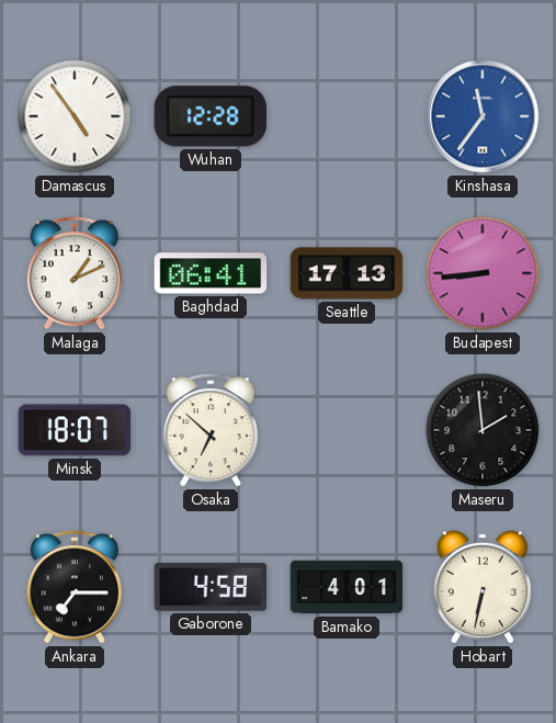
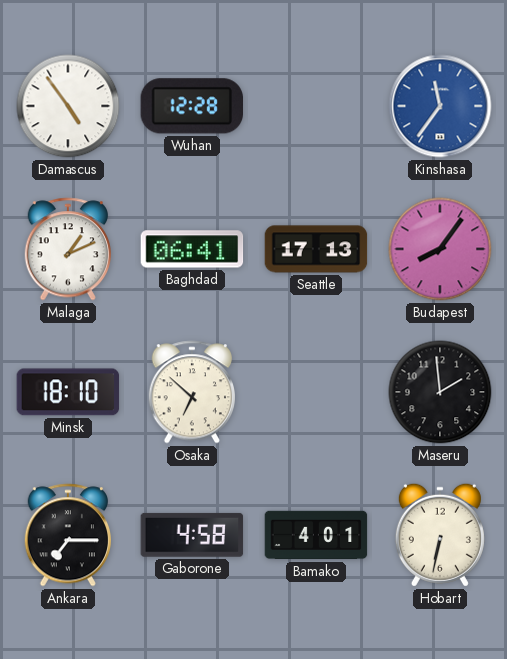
Budapest: 8:44 -> 8:06 (440, 249)
Minsk: 18:07 -> 18:10 (68, 392)
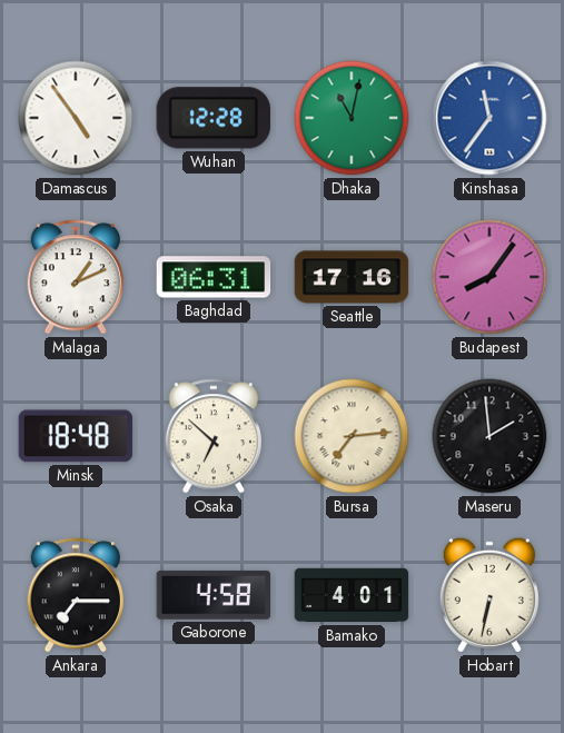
Dhaka: none -> 11:02 (352, 118)
Baghdad: 06:41 -> 06:31 (214, 277)
Seattle: 17:13 -> 17:16 (352, 277)
Minsk: 18:10 -> 18:48 (76, 436)
Bursa: none -> 7:14 (352, 436)
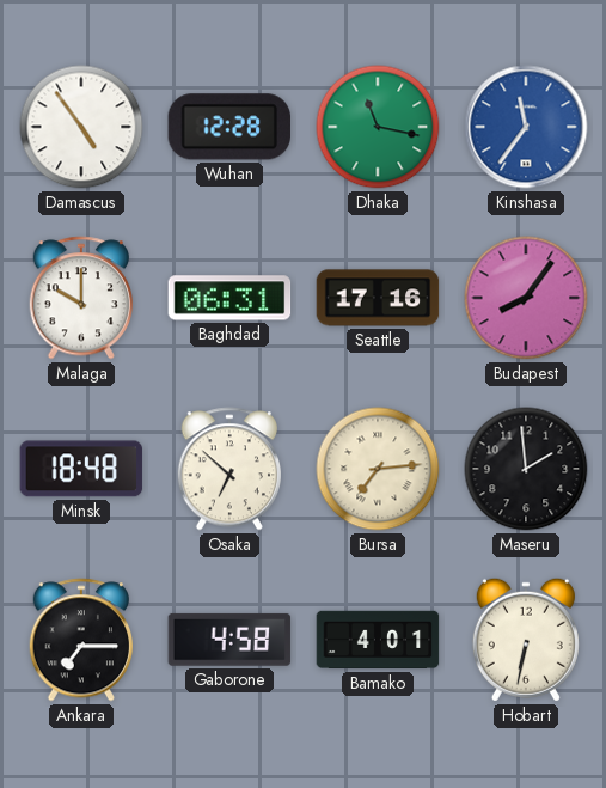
Dhaka: 11:02 -> 11:17 (378, 127)
Malaga: 1:11 -> 10:00 (80, 298)
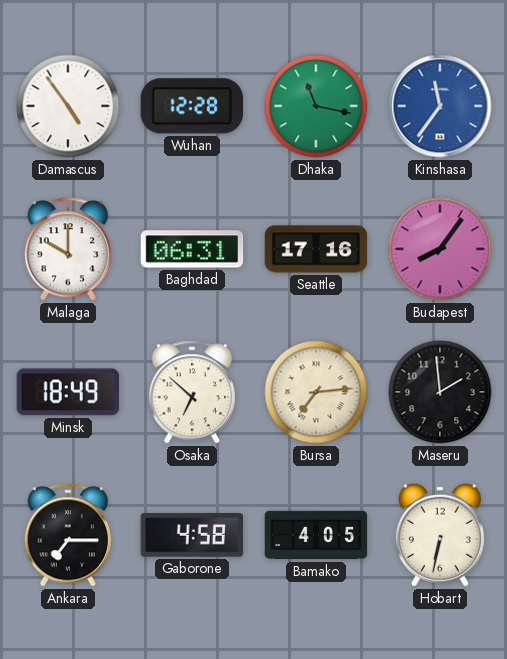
Minsk: 18:48 -> 18:49 (68, 392)
Bamako: 4:01 -> 4:05 (316, 535)
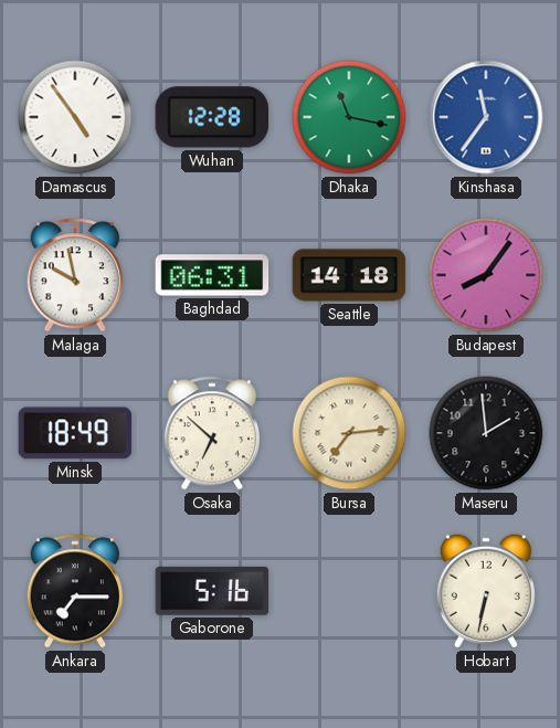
Malaga: 10:00 -> 9:58 (74, 275)
Seattle: 17:16 -> 14:18 (349, 275)
Gaborone: 4:58 -> 5:16 (212, 591)
Bamako: 4:05 -> none (316, 535)
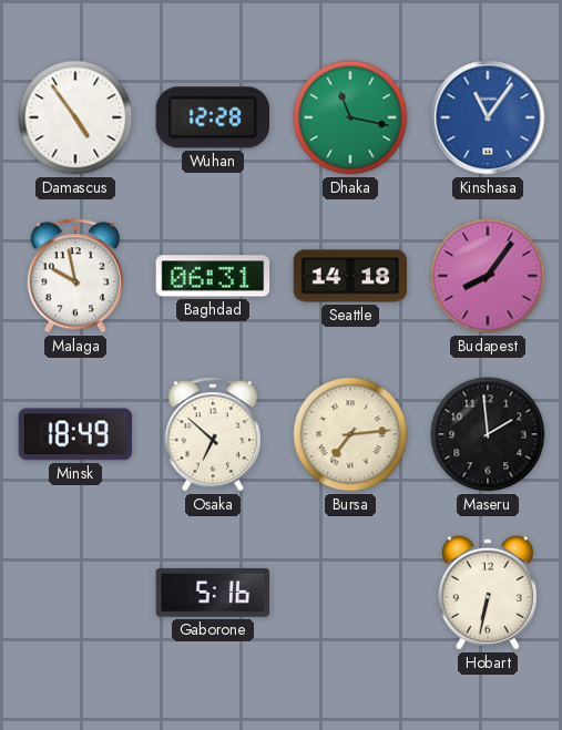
Kinshasa: 11:36 -> 11:06 (488, 117)
Ankara: 7:15 -> none (74, 591)
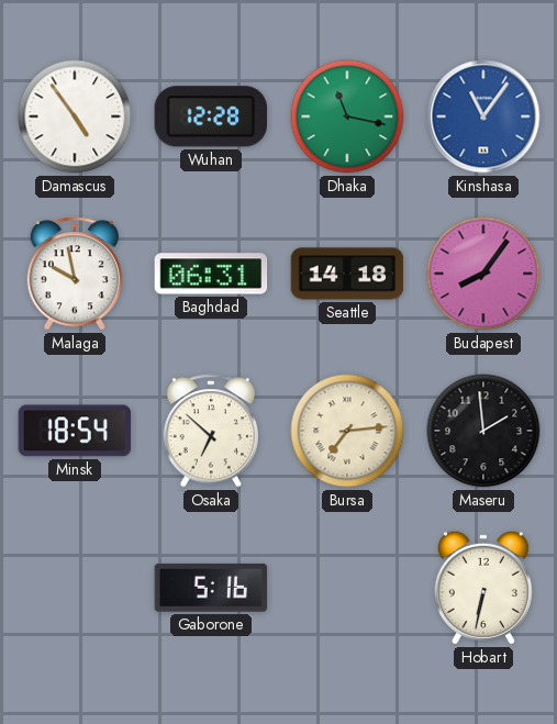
Minsk: 18:49 -> 18:54 (75, 431)
